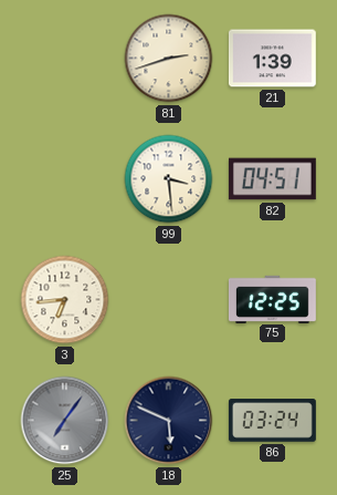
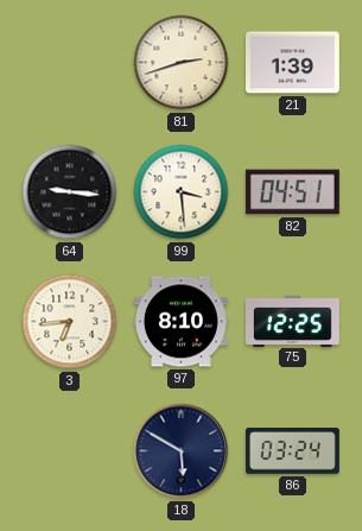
64: none -> 9:16 (70, 192)
97: none -> 8:10 (182, 322)
25: 7:06 -> none (65, 421)
18: 5:49 -> 5:50 (182, 451)
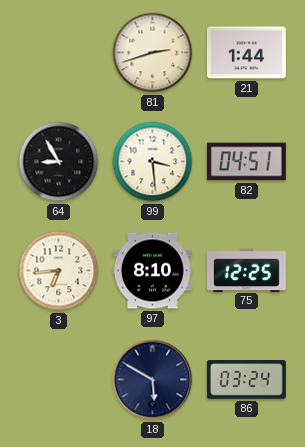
21: 1:39 -> 1:44 (246, 53)
64: 9:16 -> 8:55 (59, 162)
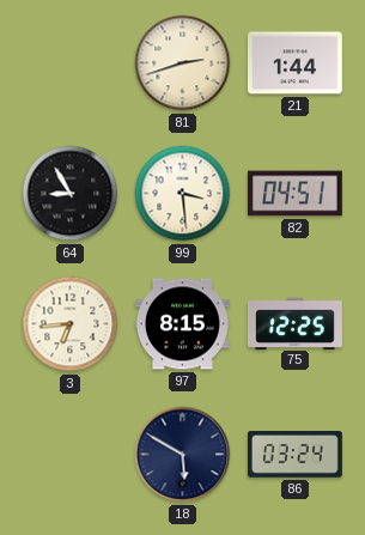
97: 8:10 -> 8:15 (183, 324)
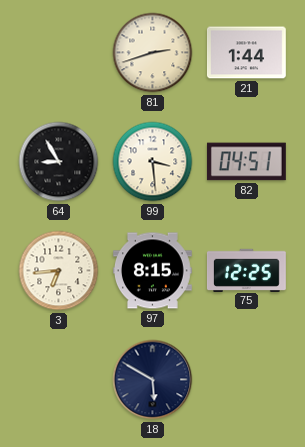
86: 03:24 -> none (294, 455)
